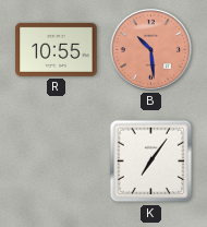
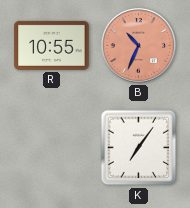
B: 10:29 -> 10:34 (138, 45)
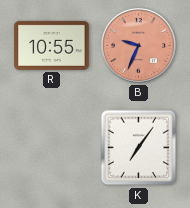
B: 10:34 -> 9:34 (138, 45)
